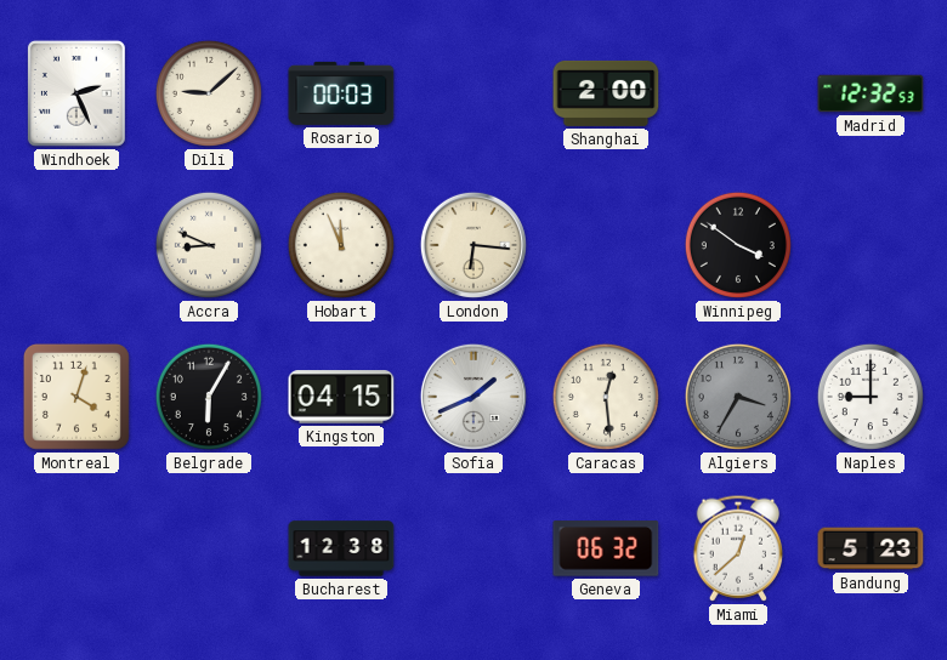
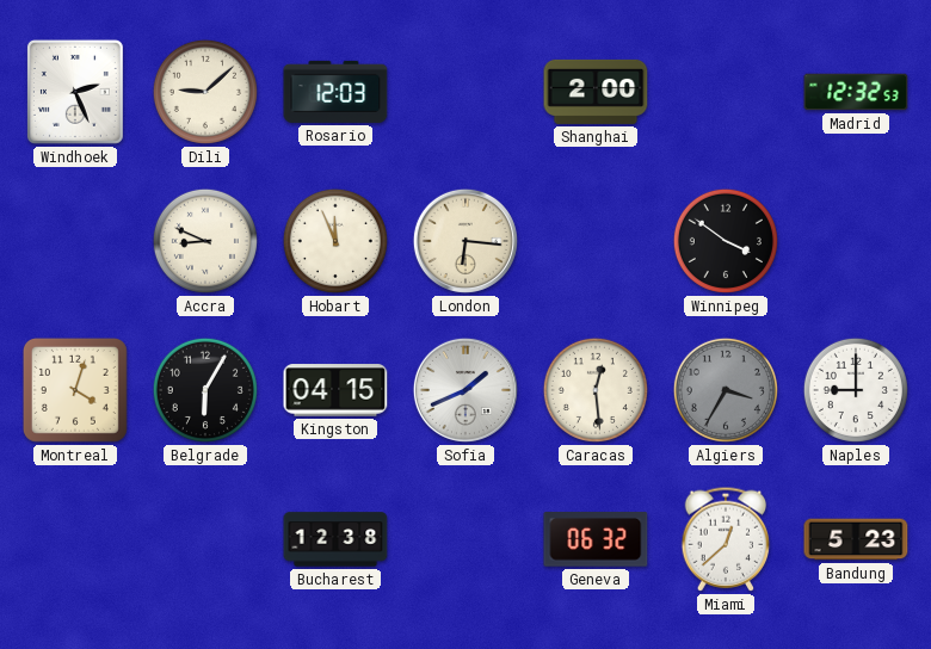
Rosario: 00:03 -> 12:03 (335, 92)
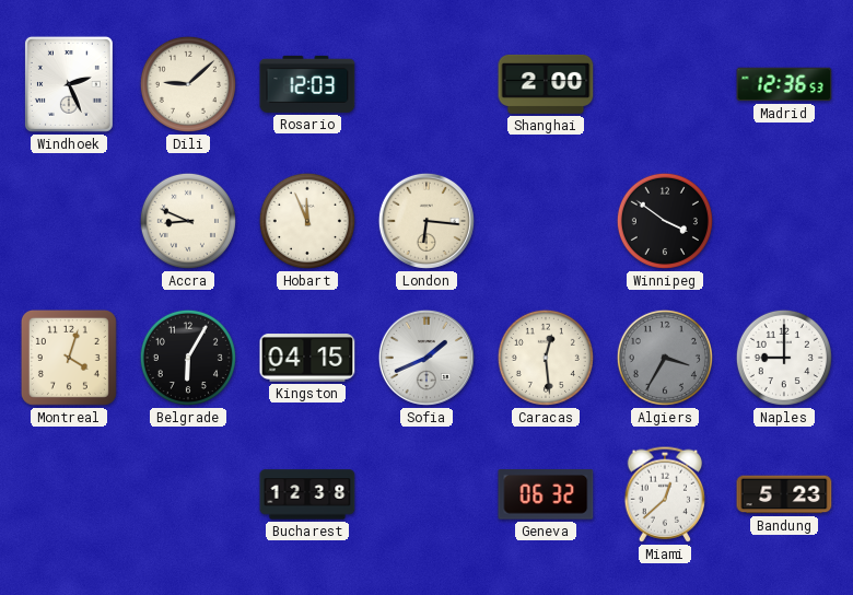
Madrid: 12:32 -> 12:36 (784, 84)
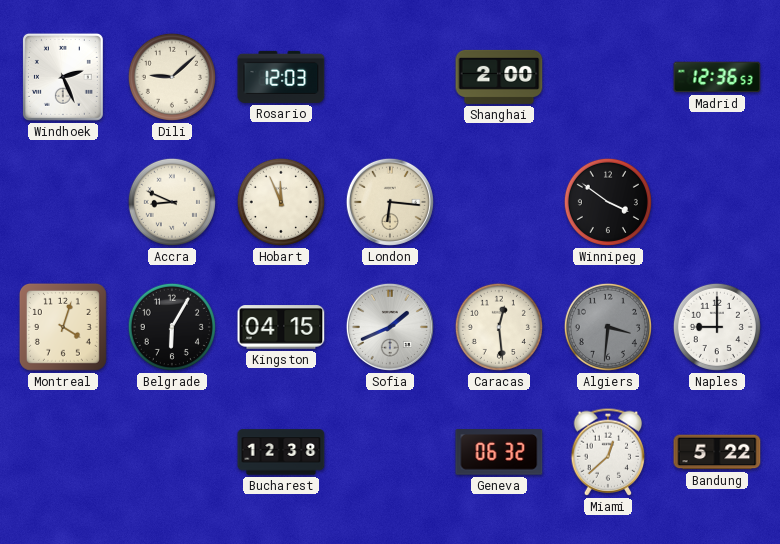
Algiers: 3:35 -> 3:31 (608, 327)
Bandung: 5:23 -> 5:22 (717, 452)
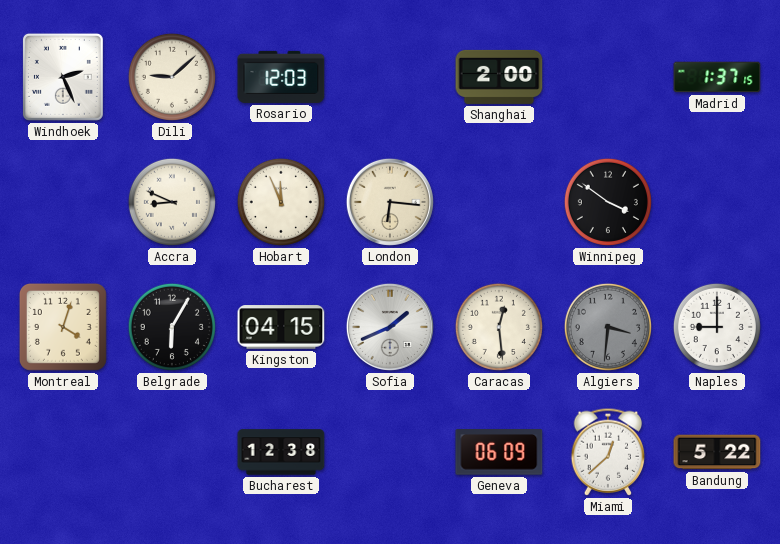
Madrid: 12:36 -> 1:37 (717, 77)
Geneva: 06:32 -> 06:09 (499, 452)
